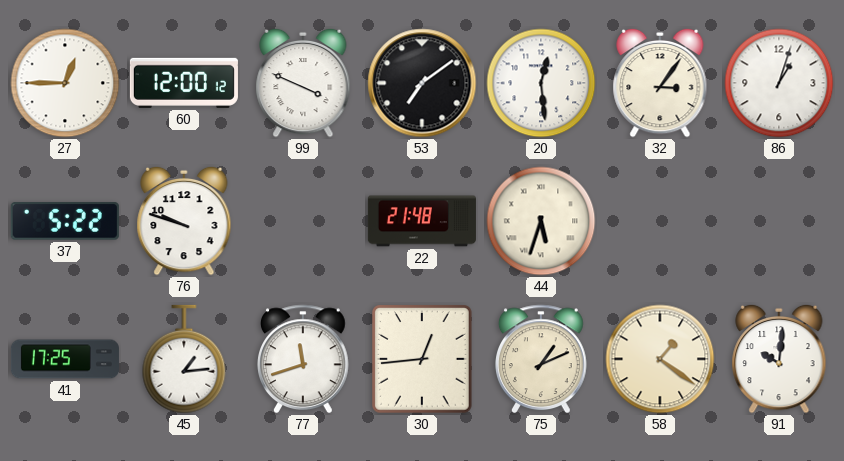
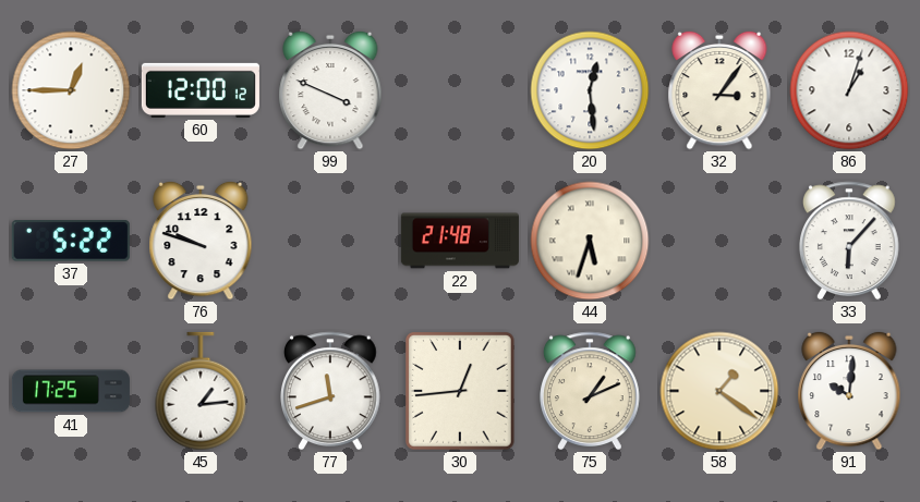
53: 7:09 -> none (422, 83)
33: none -> 6:07 (850, 241)
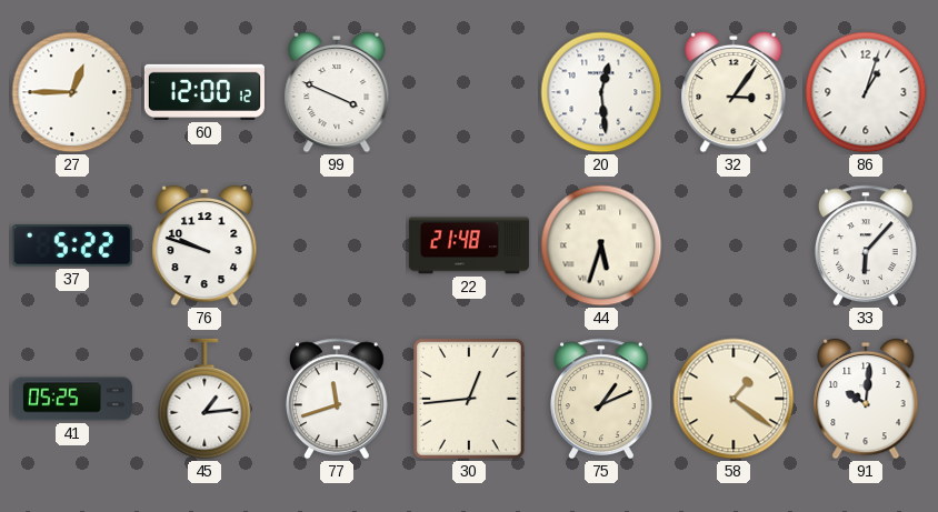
41: 17:25 -> 05:25 (72, 399)
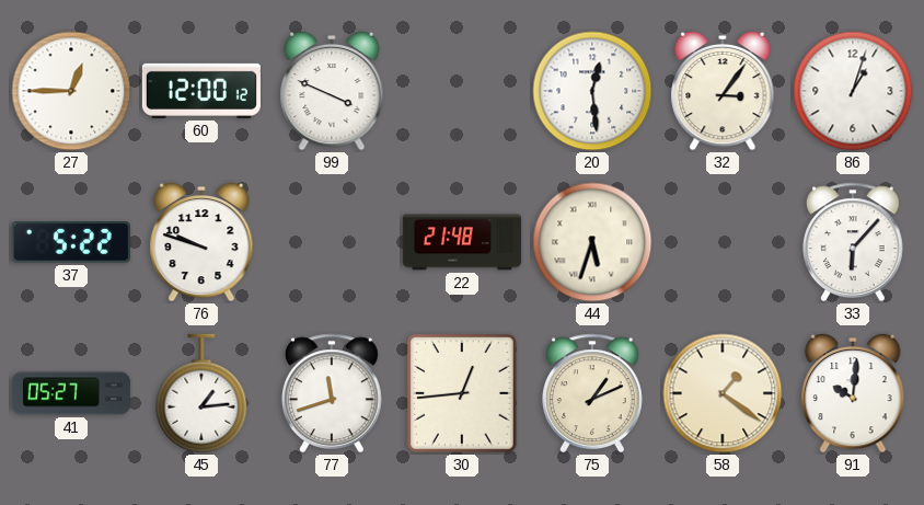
41: 05:25 -> 05:27 (71, 393)
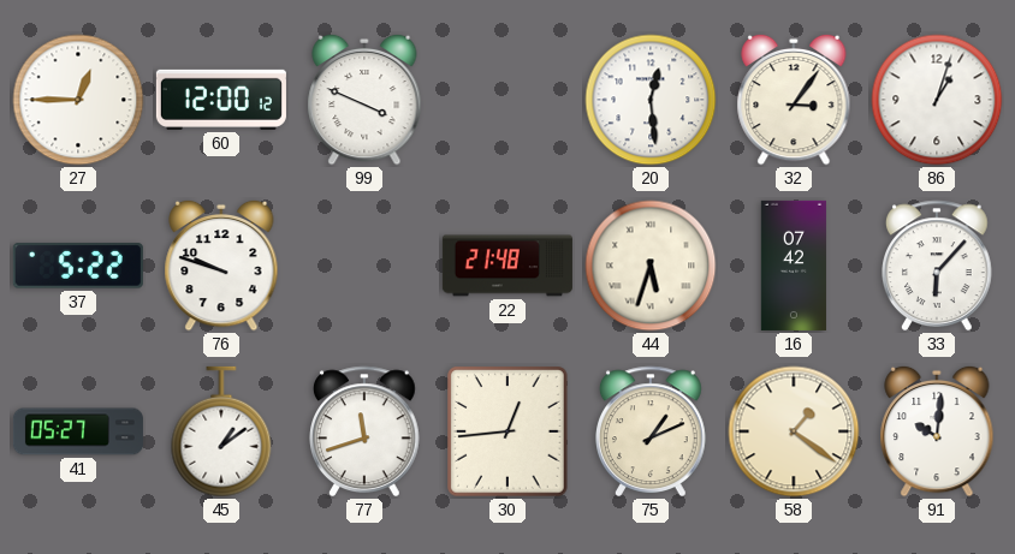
16: none -> 07:42 (794, 266)
45: 1:14 -> 1:09 (221, 431)
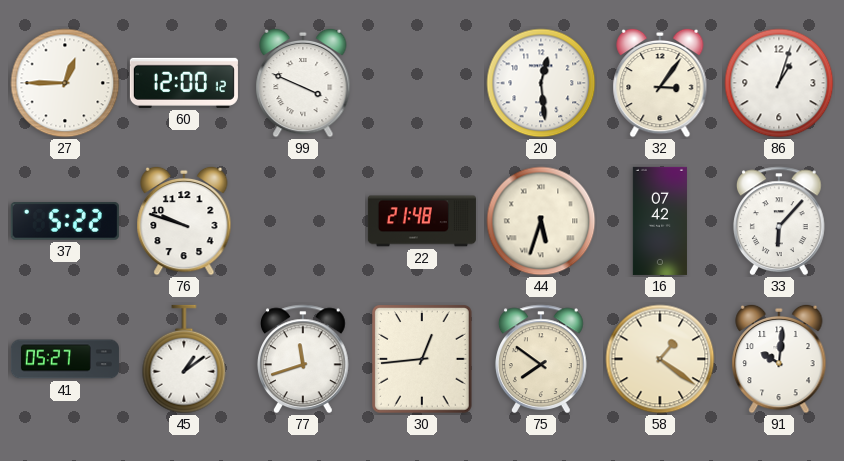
75: 1:11 -> 7:51 (542, 359)
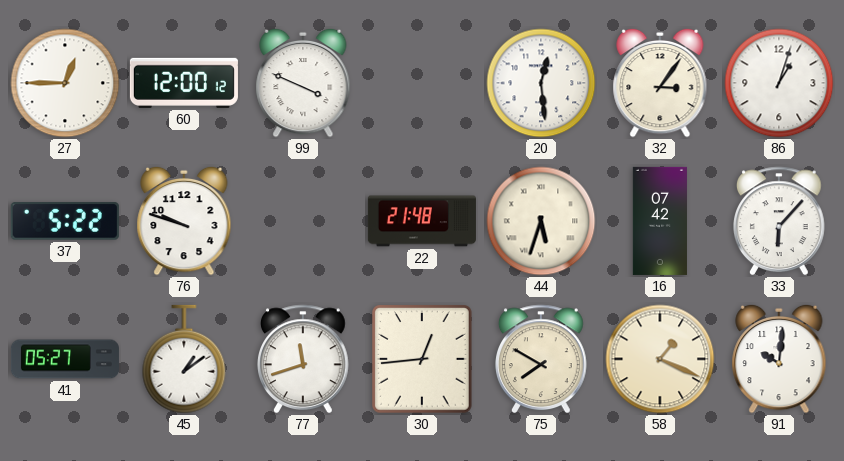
75: 7:51 -> 7:50 (542, 359)
58: 1:21 -> 1:19 (660, 359)
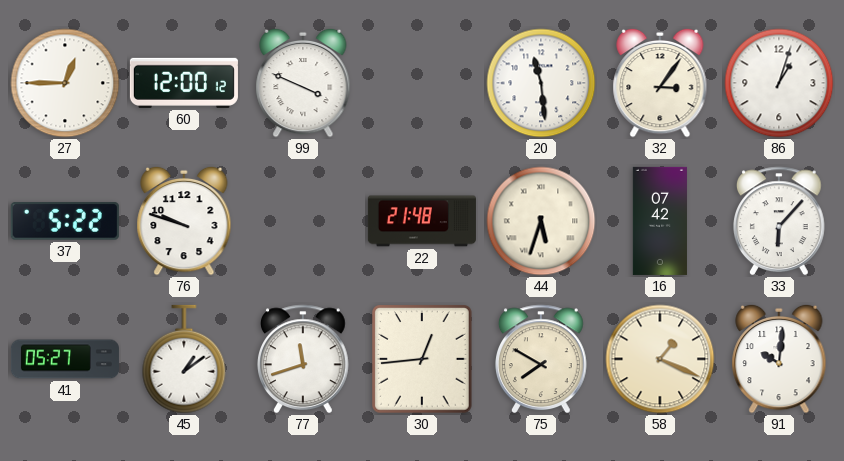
20: 12:29 -> 11:29 (541, 83)
